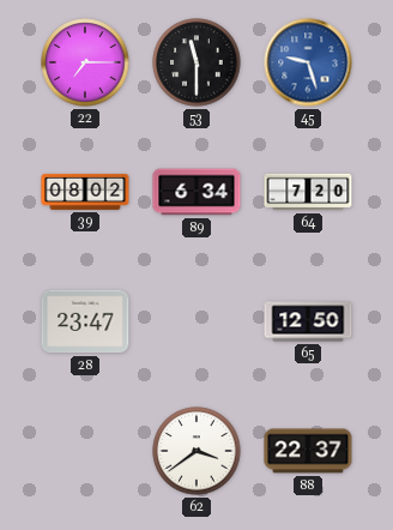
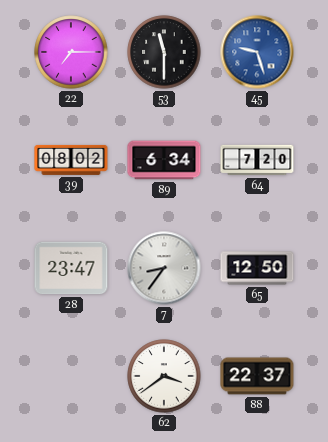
7: none -> 8:36 (164, 268)
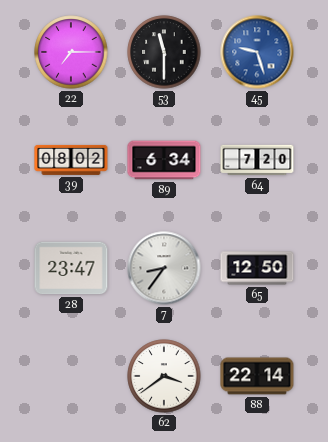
88: 22:37 -> 22:14 (257, 376)
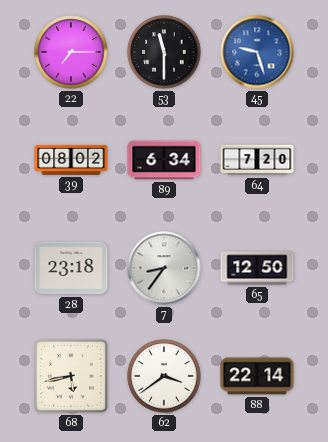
28: 23:47 -> 23:18 (71, 268)
68: none -> 5:43 (71, 376)
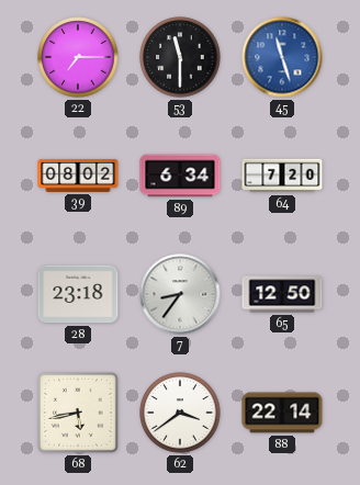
45: 9:27 -> 11:27 (282, 57)
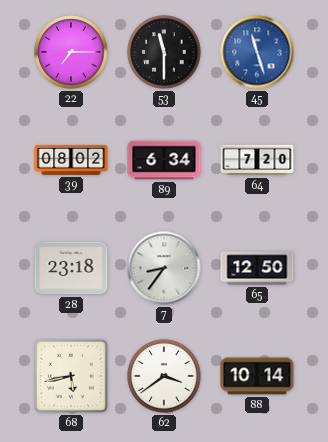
88: 22:14 -> 10:14 (257, 376)
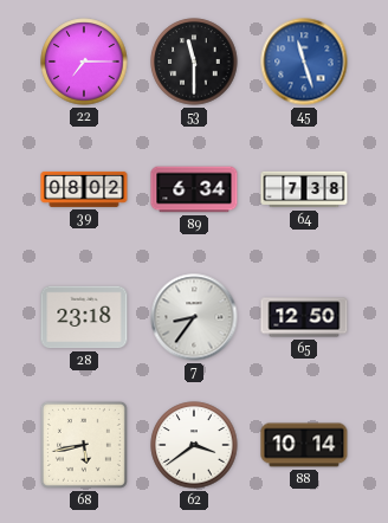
64: 7:20 -> 7:38 (304, 189)
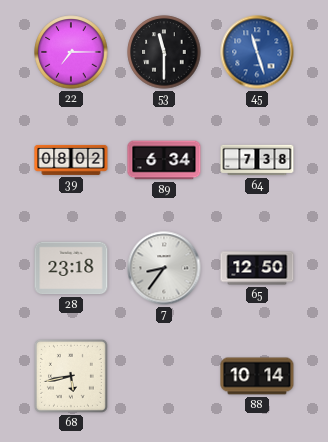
62: 3:39 -> none (194, 445)
